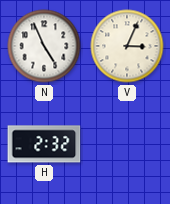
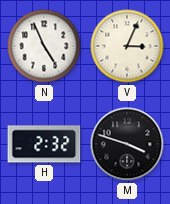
M: none -> 3:48 (127, 144)
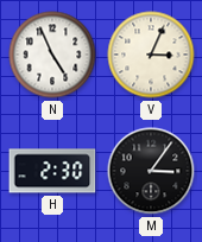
H: 2:32 -> 2:30 (52, 171)
M: 3:48 -> 3:06 (151, 171)
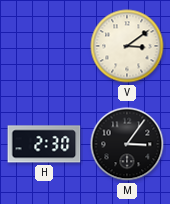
N: 4:56 -> none (52, 55)
V: 3:04 -> 3:09 (127, 46)
